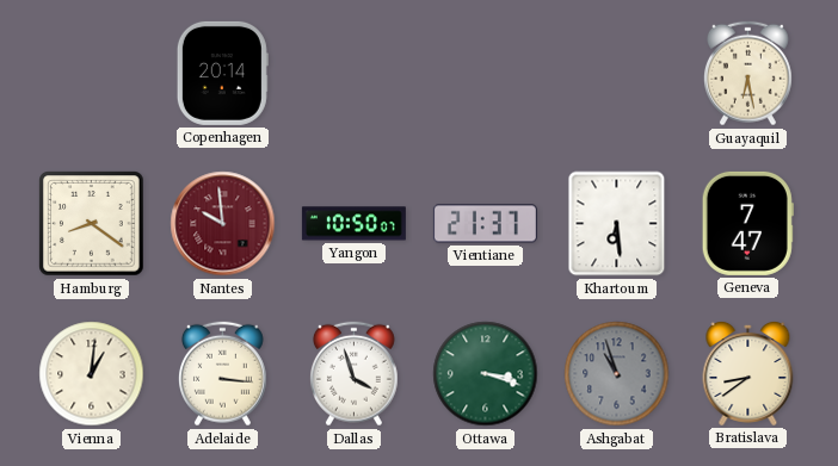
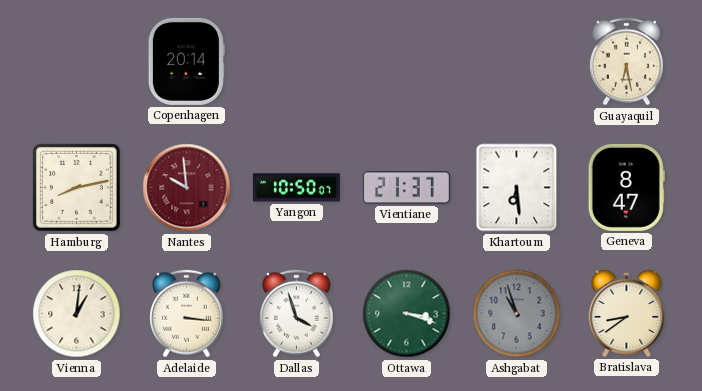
Hamburg: 8:21 -> 8:13 (77, 188)
Geneva: 7:47 -> 8:47 (626, 187)
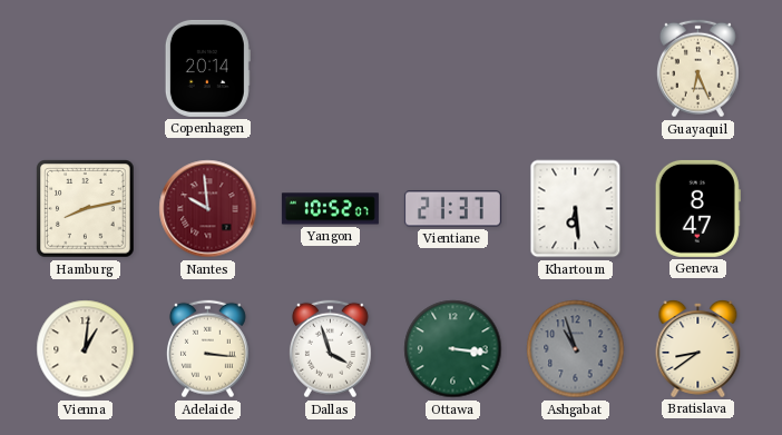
Guayaquil: 6:28 -> 6:26 (697, 69)
Yangon: 10:50 -> 10:52 (330, 209)
Ottawa: 3:18 -> 3:16 (453, 349)
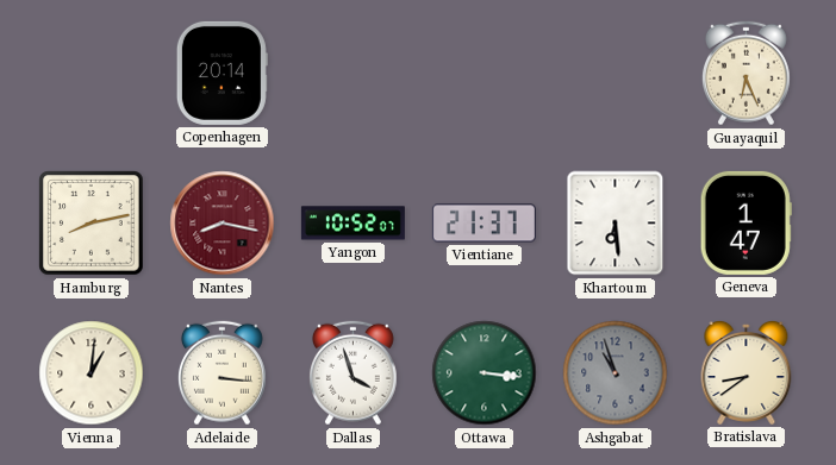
Nantes: 9:59 -> 8:17 (223, 224)
Geneva: 8:47 -> 1:47 (745, 222)
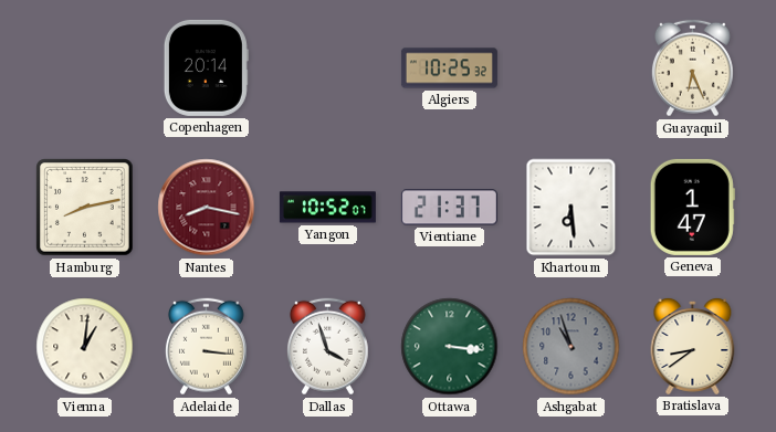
Algiers: none -> 10:25 (449, 69)
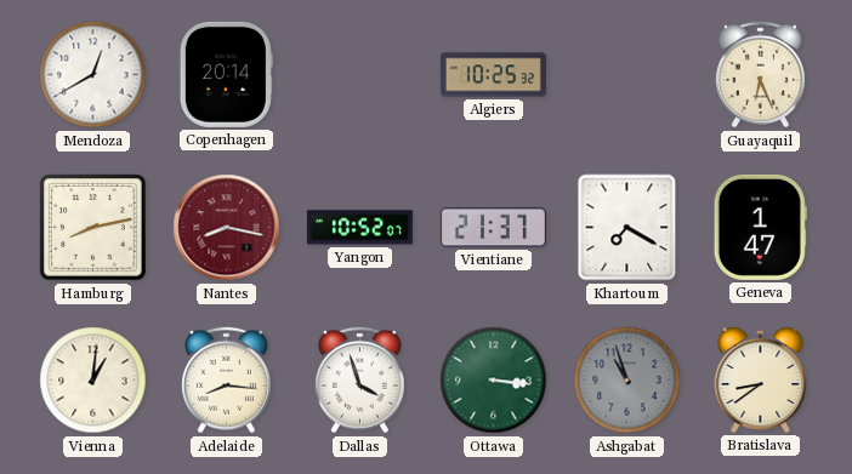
Mendoza: none -> 12:40 (93, 75)
Khartoum: 6:29 -> 7:20 (627, 228)
Adelaide: 3:16 -> 8:16 (226, 381)
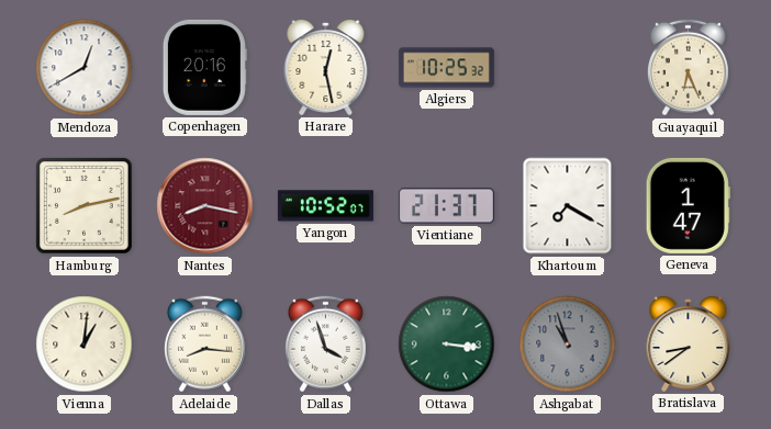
Copenhagen: 20:14 -> 20:16 (204, 67)
Harare: none -> 12:28 (326, 67)
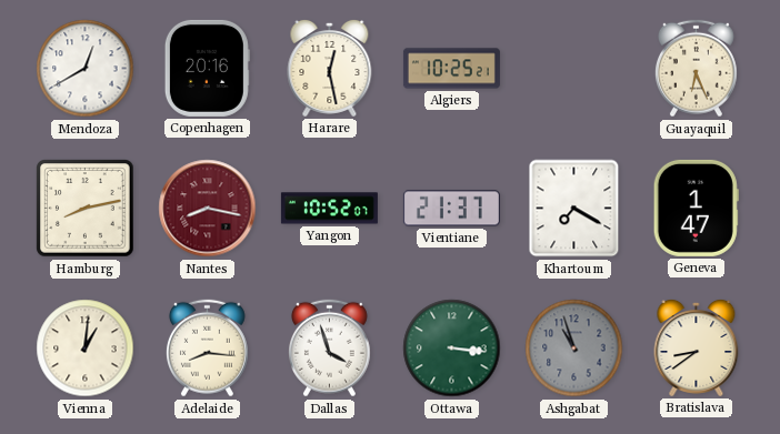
Algiers: 10:25:32 -> 10:25:21 (451, 69)
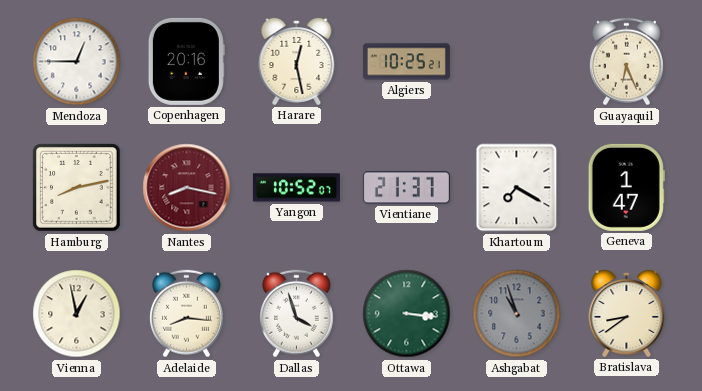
Mendoza: 12:40 -> 12:45 (77, 62)
Vienna: 1:01 -> 12:58 (77, 314)
